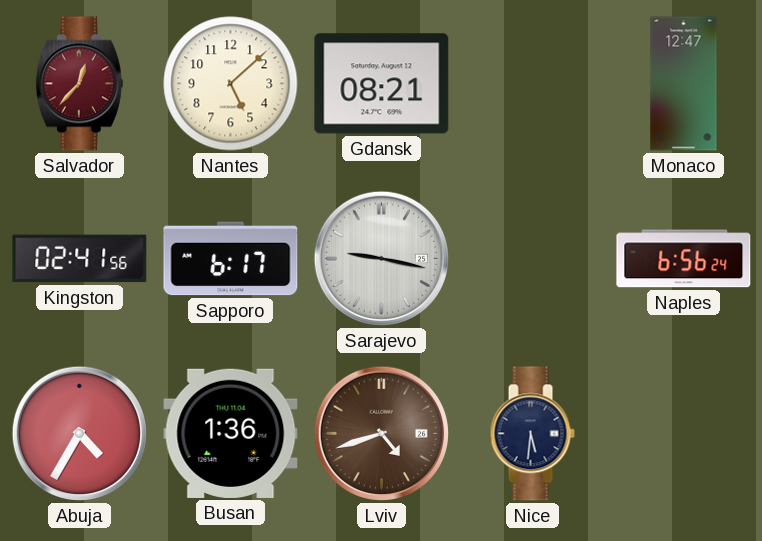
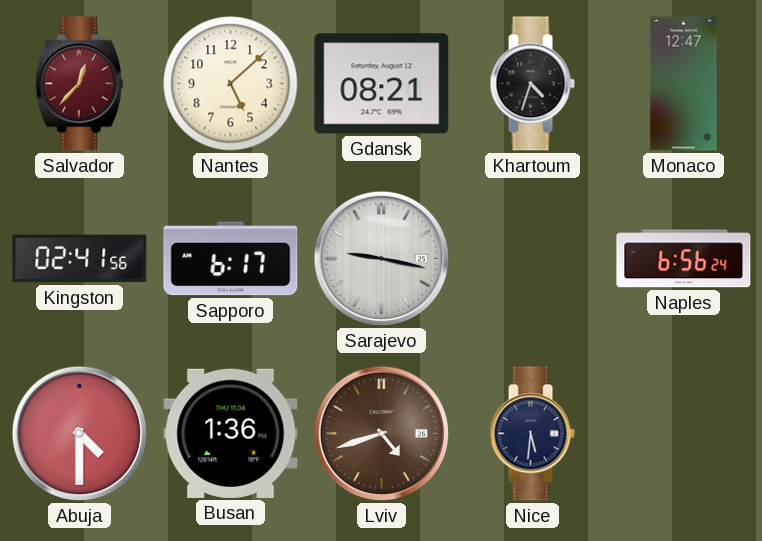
Khartoum: none -> 4:33 (532, 84)
Abuja: 4:35 -> 4:30 (79, 433)
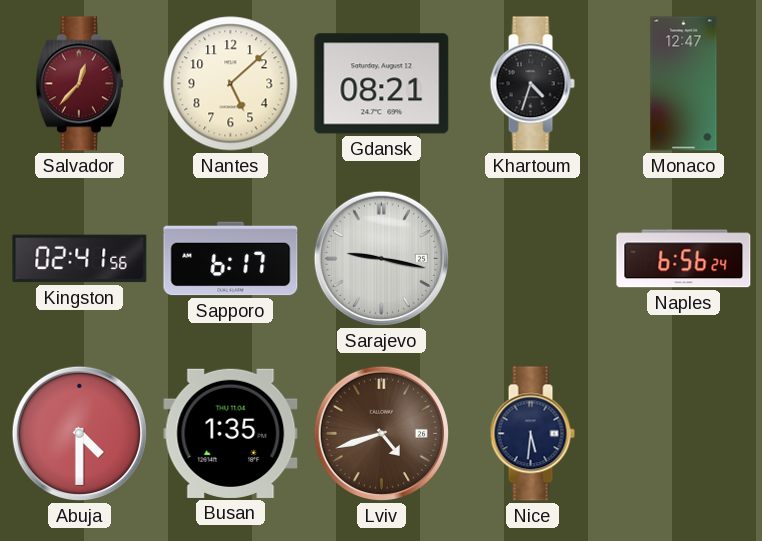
Busan: 1:36 -> 1:35 (231, 433)
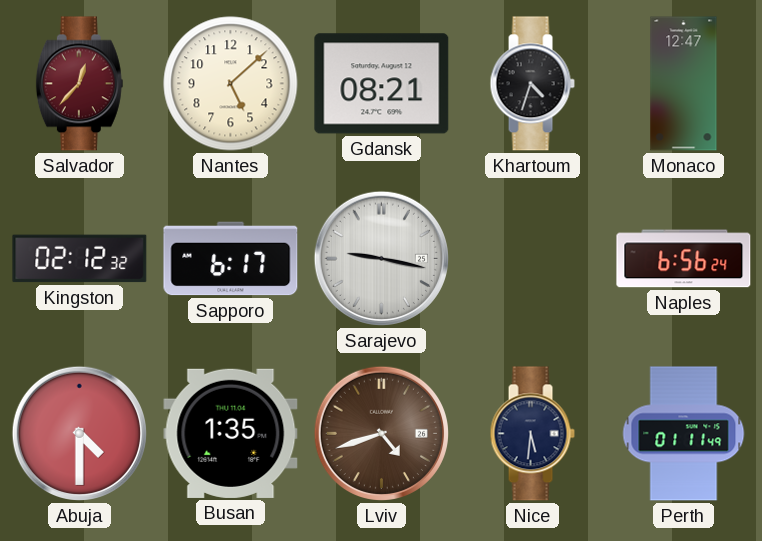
Kingston: 02:41 -> 02:12 (80, 259)
Perth: none -> 01:11 (684, 434)
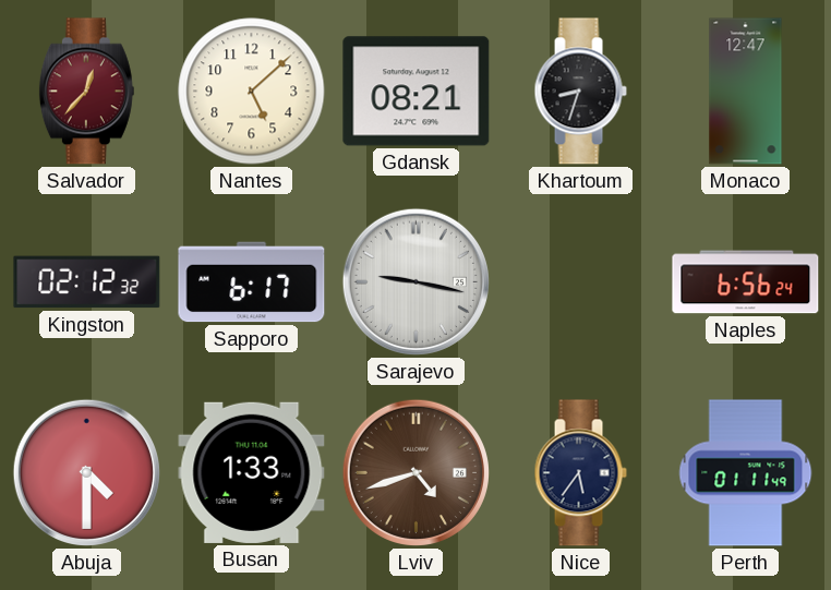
Khartoum: 4:33 -> 8:33 (580, 92)
Busan: 1:35 -> 1:33 (252, 472)
Nice: 5:31 -> 5:36 (580, 473)
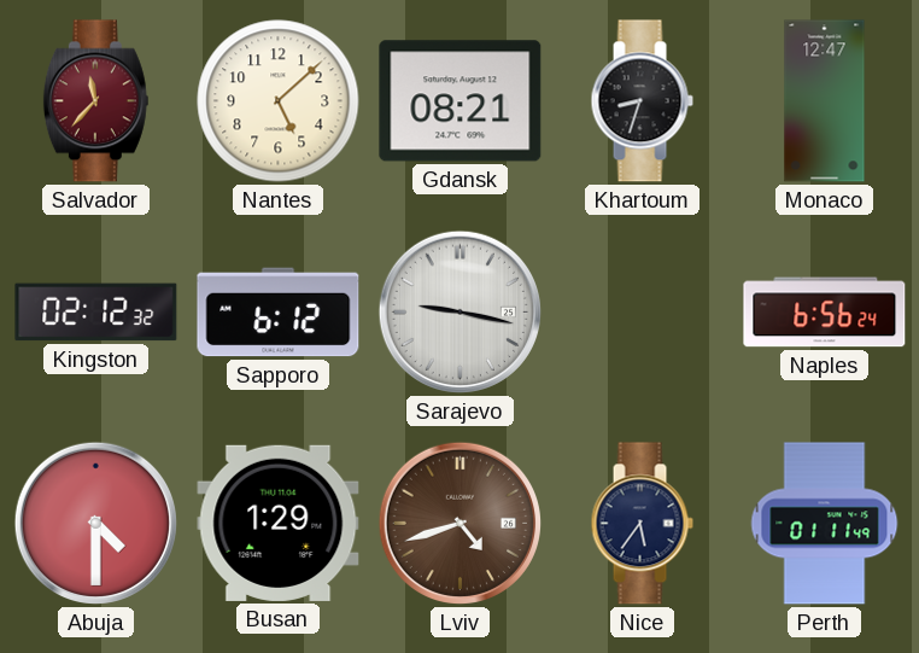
Salvador: 12:37 -> 11:37 (95, 101)
Sapporo: 6:17 -> 6:12 (279, 313)
Busan: 1:33 -> 1:29 (279, 523)
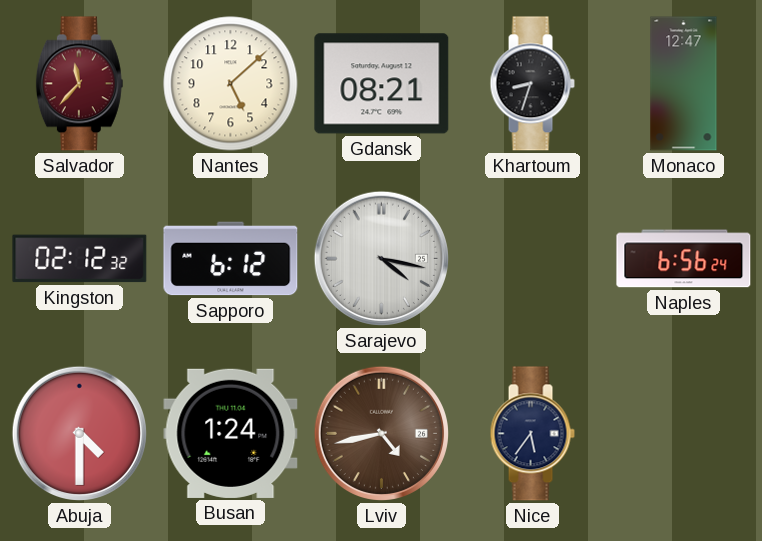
Sarajevo: 9:17 -> 4:17 (381, 258)
Busan: 1:29 -> 1:24 (231, 433)
Lviv: 4:42 -> 4:43 (381, 433)
Perth: 01:11 -> none (825, 524)
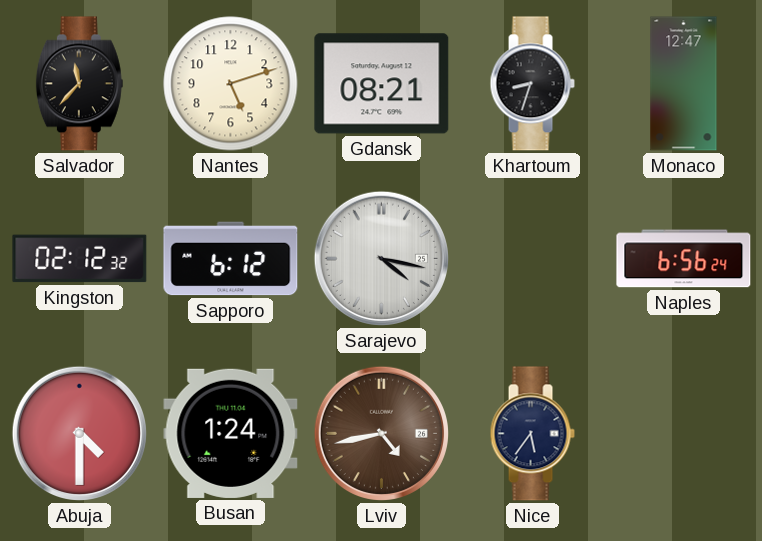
Salvador dial: burgundy -> black (79, 84)
Nantes: 5:08 -> 5:12 (231, 84)
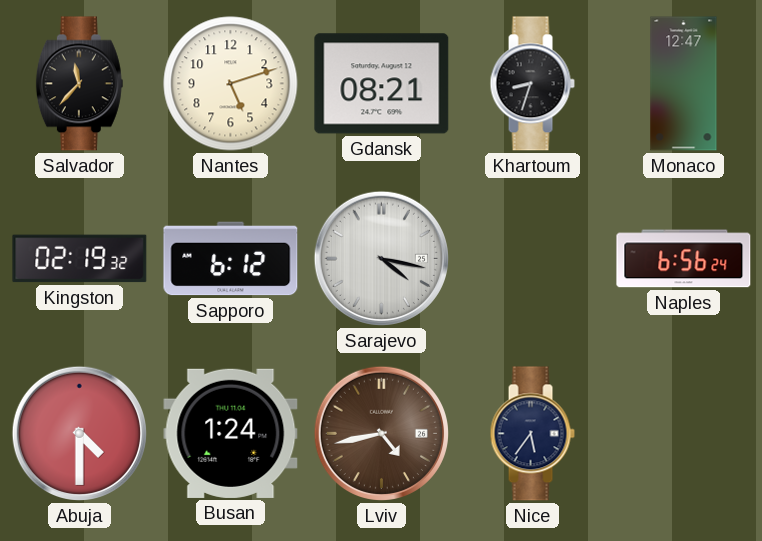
Kingston: 02:12 -> 02:19 (80, 259)
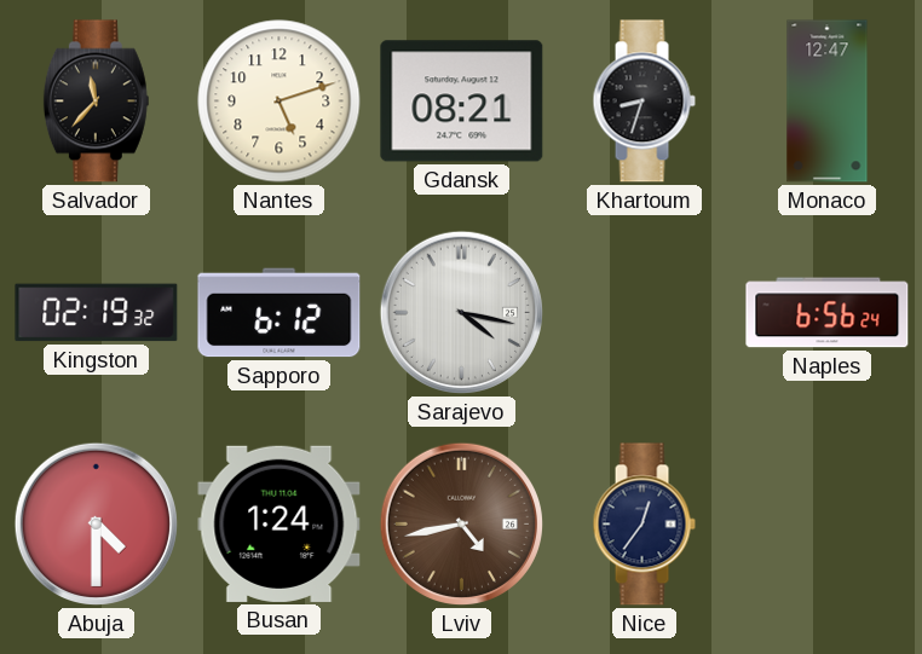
Nice: 5:36 -> 12:36 (644, 525)
